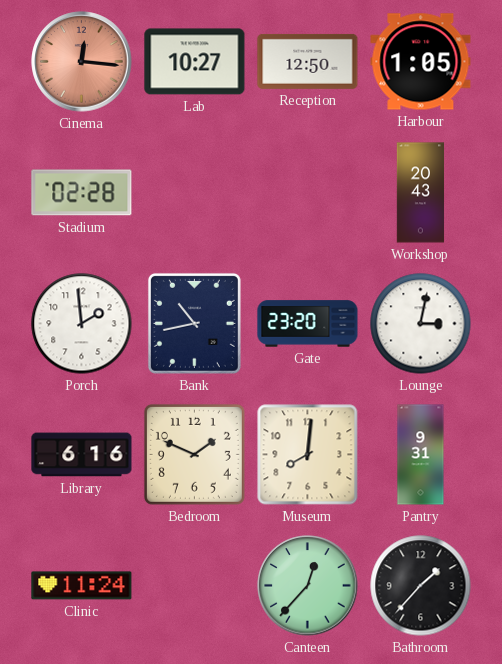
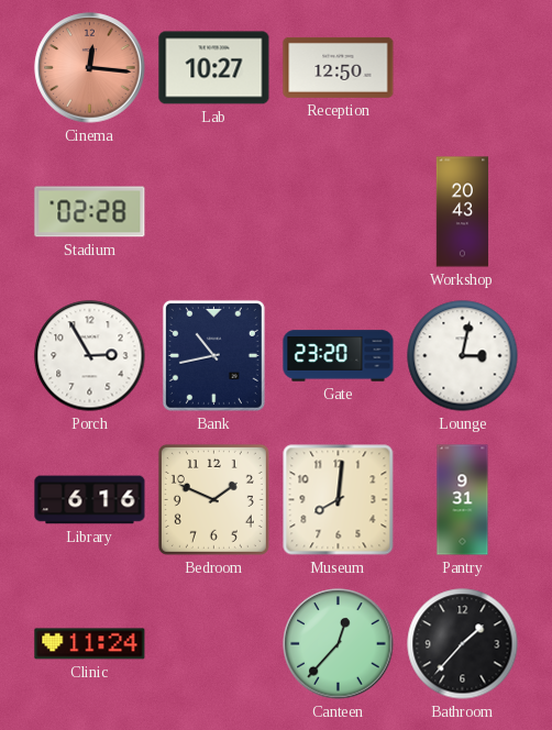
Harbour: 1:05 -> none (421, 62)
Porch: 1:59 -> 2:55 (90, 356)
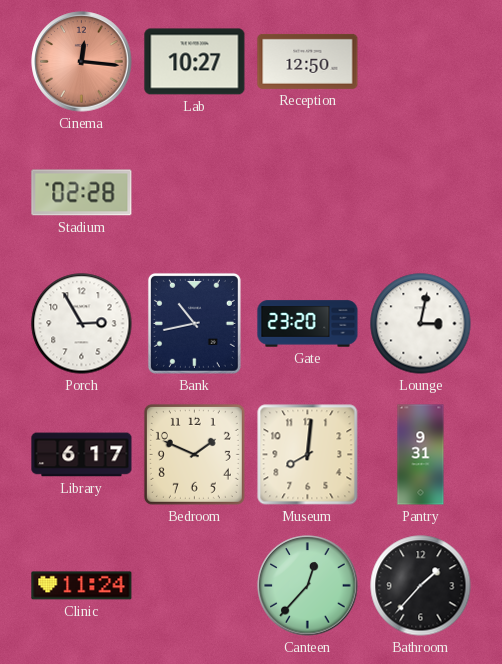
Workshop: 20:43 -> none (463, 212)
Library: 6:16 -> 6:17 (82, 455)
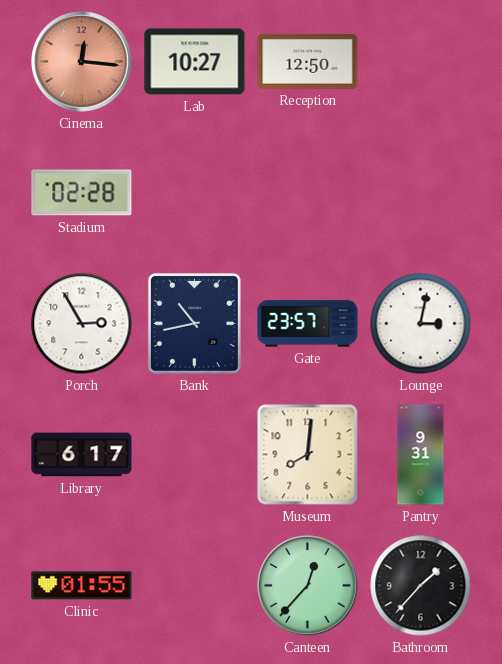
Gate: 23:20 -> 23:57 (308, 324)
Bedroom: 1:49 -> none (194, 454)
Clinic: 11:24 -> 01:55 (82, 586)
